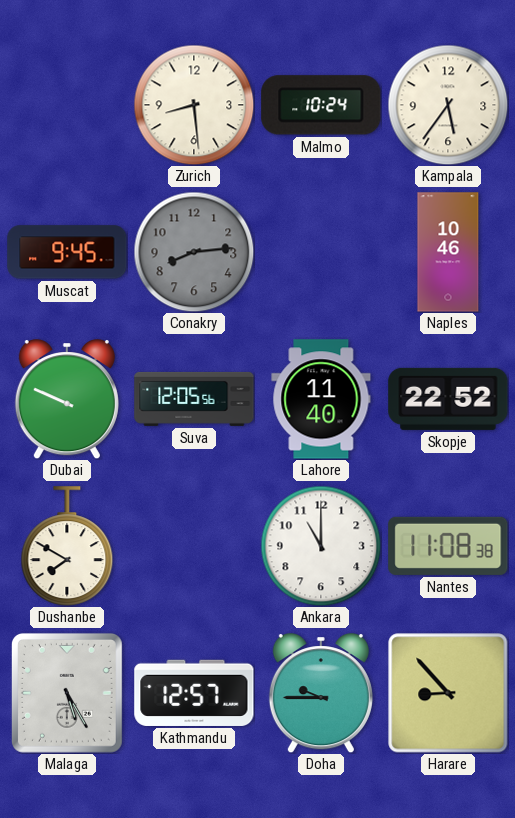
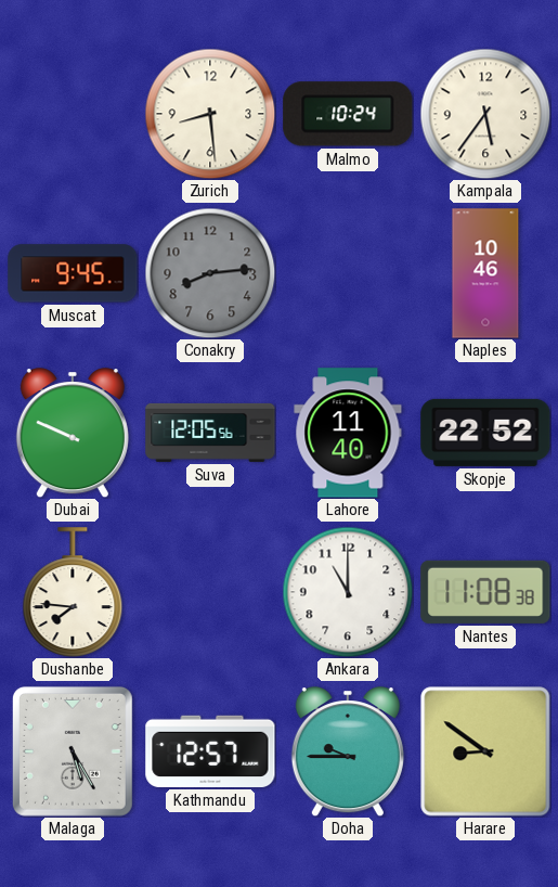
Dushanbe: 7:50 -> 7:46 (73, 592)
Harare: 8:53 -> 8:51 (485, 751)
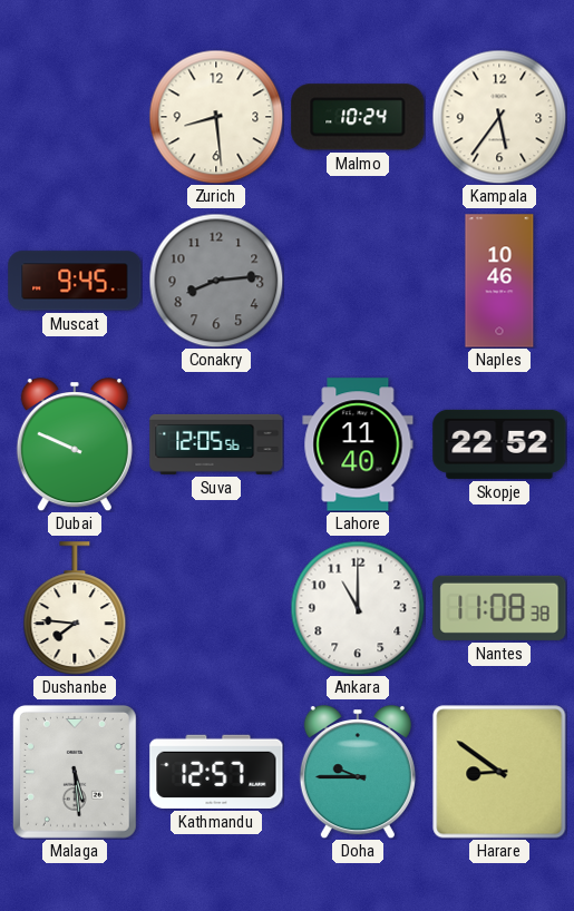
Malaga: 5:25 -> 5:29 (75, 772)
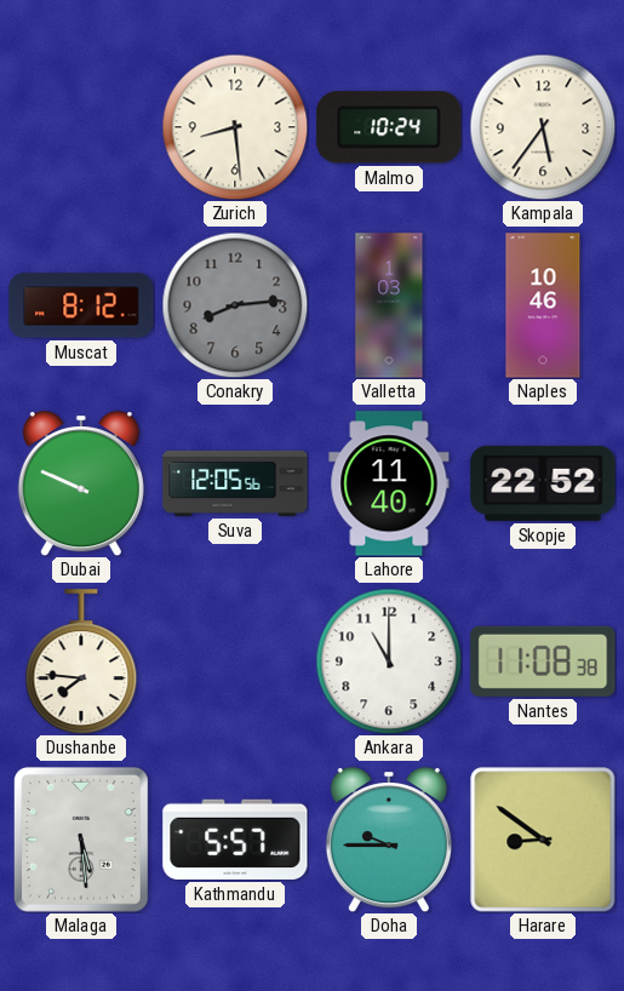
Muscat: 9:45 -> 8:12 (81, 305)
Valletta: none -> 1:03 (389, 305)
Kathmandu: 12:57 -> 5:57 (235, 840)
